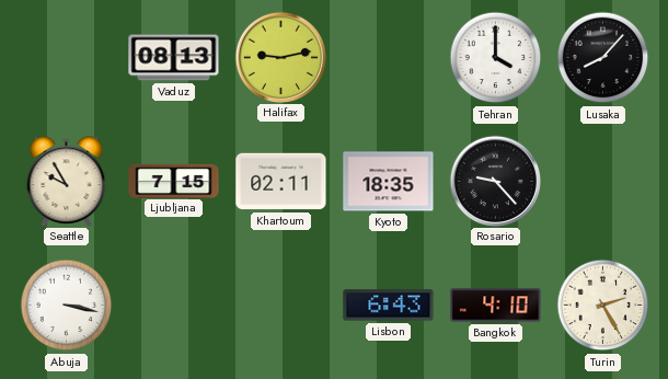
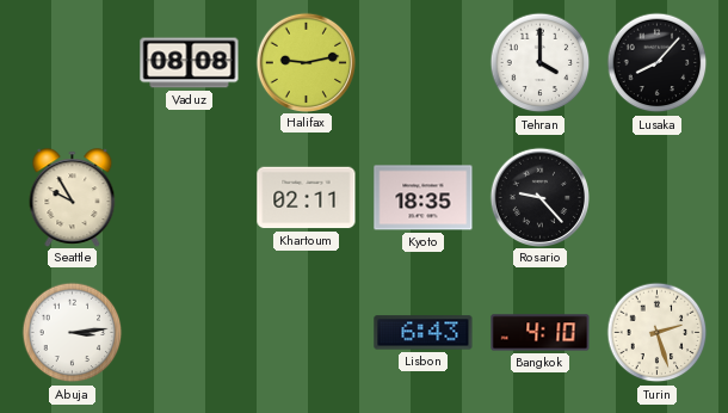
Vaduz: 08:13 -> 08:08 (190, 63)
Ljubljana: 7:15 -> none (174, 181)
Abuja: 3:17 -> 3:14 (73, 333)
Turin: 2:25 -> 2:27 (658, 333)
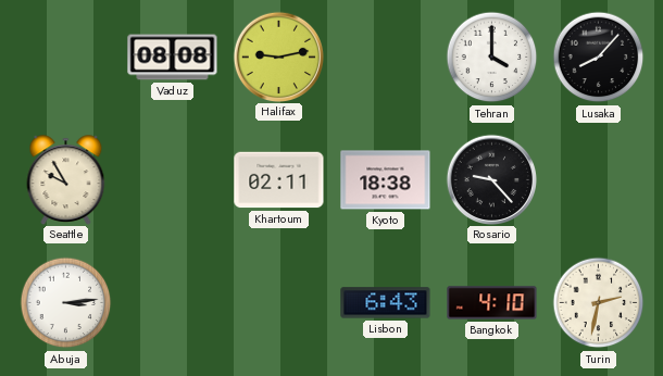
Kyoto: 18:35 -> 18:38 (386, 180)
Turin: 2:27 -> 2:32 (599, 303)
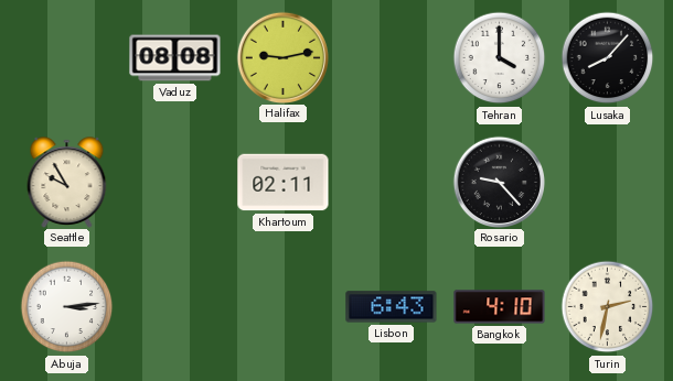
Kyoto: 18:38 -> none (386, 180)
